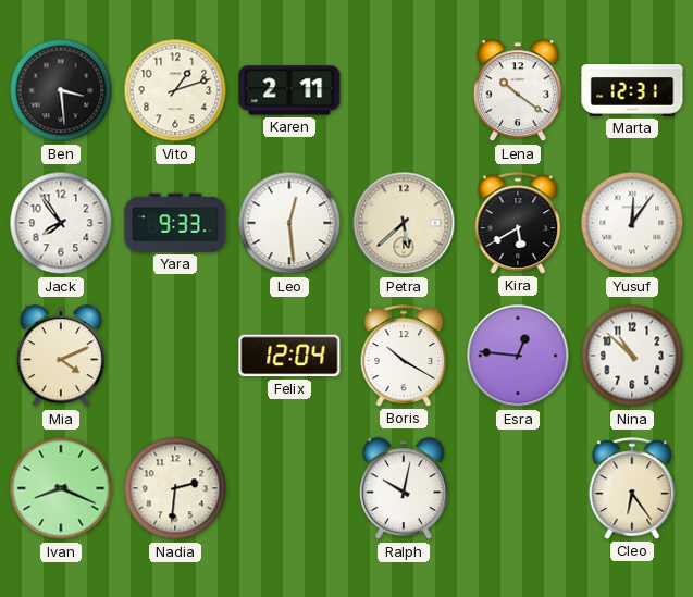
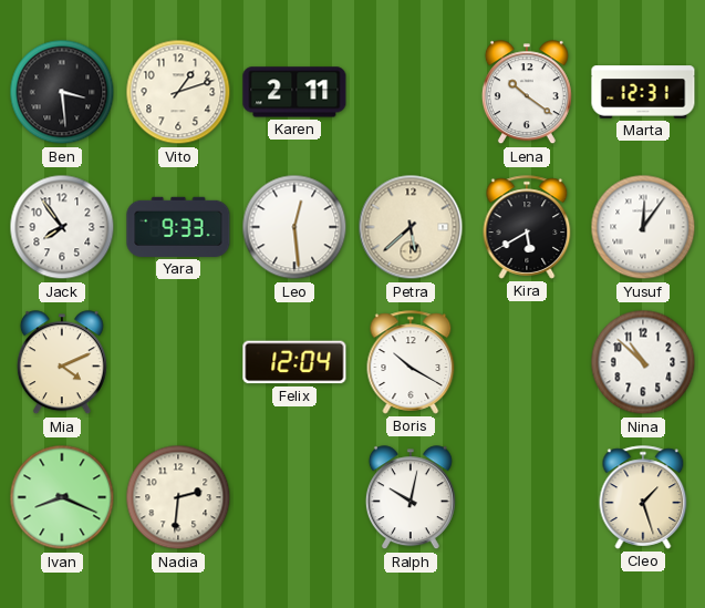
Esra: 12:46 -> none (518, 356)
Cleo: 6:24 -> 1:27 (643, 497)
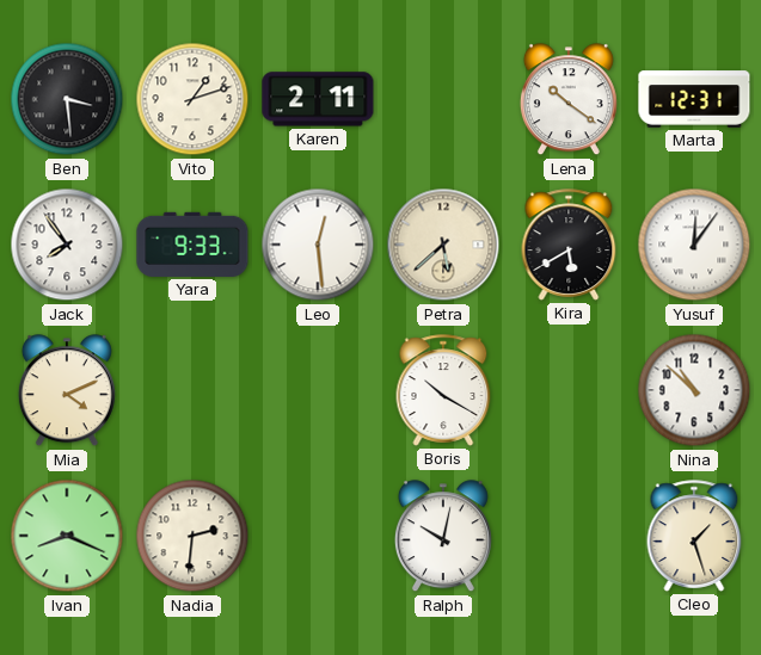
Felix: 12:04 -> none (294, 362)
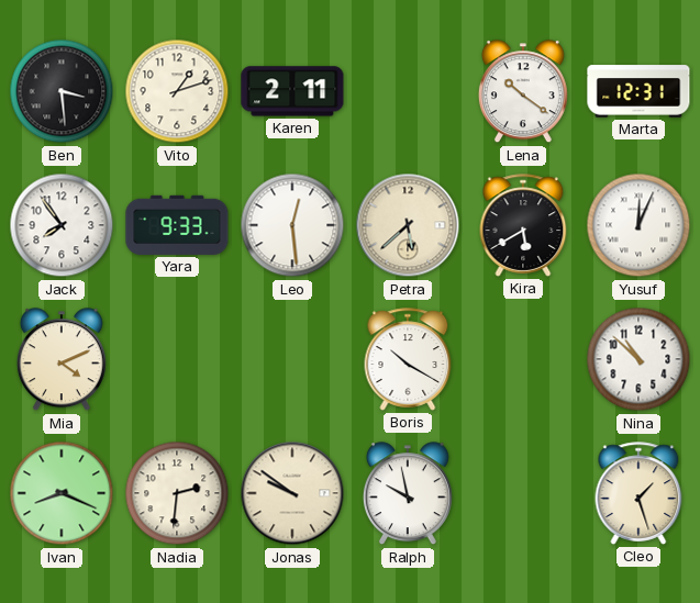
Yusuf: 12:06 -> 12:04 (638, 225)
Jonas: none -> 9:51 (292, 493)
Ralph: 10:02 -> 9:58 (408, 494)
